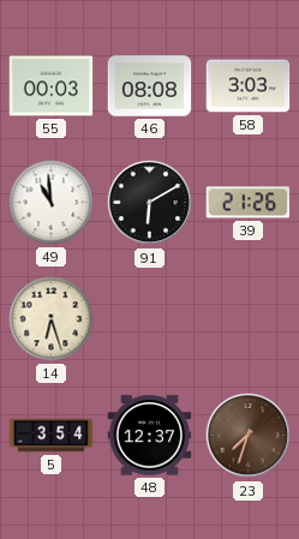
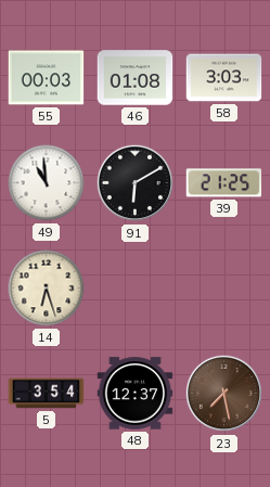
46: 08:08 -> 01:08 (136, 78)
39: 21:26 -> 21:25 (224, 183)
23: 7:33 -> 7:28 (224, 394)
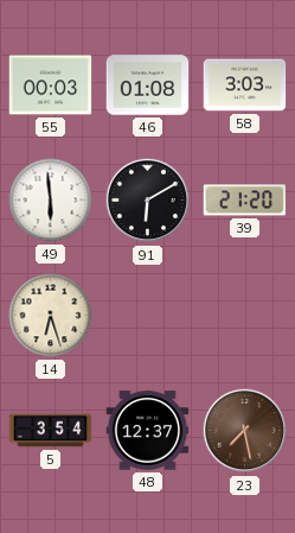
49: 10:59 -> 5:59 (51, 201)
39: 21:25 -> 21:20 (245, 201)
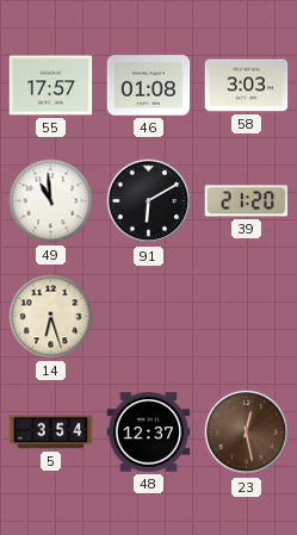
55: 00:03 -> 17:57 (51, 86)
49: 5:59 -> 10:59 (51, 201)
23: 7:28 -> 12:28 (247, 433)
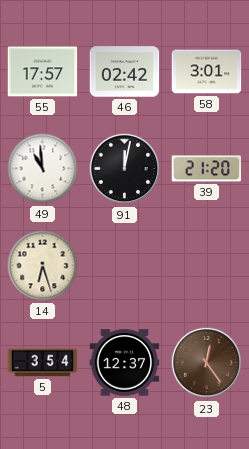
46: 01:08 -> 02:42 (125, 72)
58: 3:03 -> 3:01 (207, 72)
91: 6:10 -> 12:02 (125, 169)
23: 12:28 -> 12:24 (207, 363)
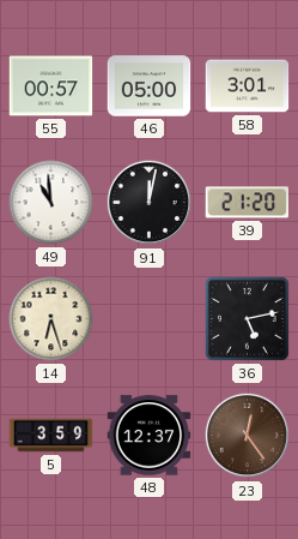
55: 17:57 -> 00:57 (51, 86)
46: 02:42 -> 05:00 (150, 86)
36: none -> 5:13 (247, 318)
5: 3:54 -> 3:59 (51, 436)
